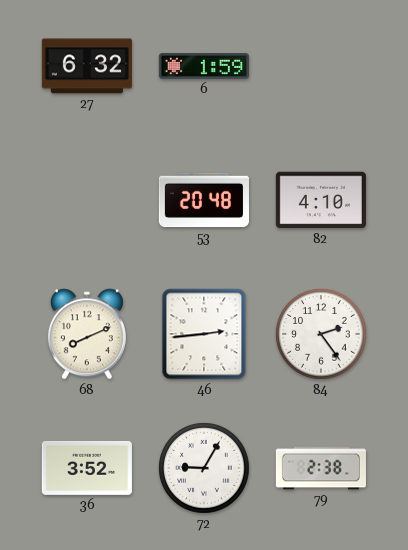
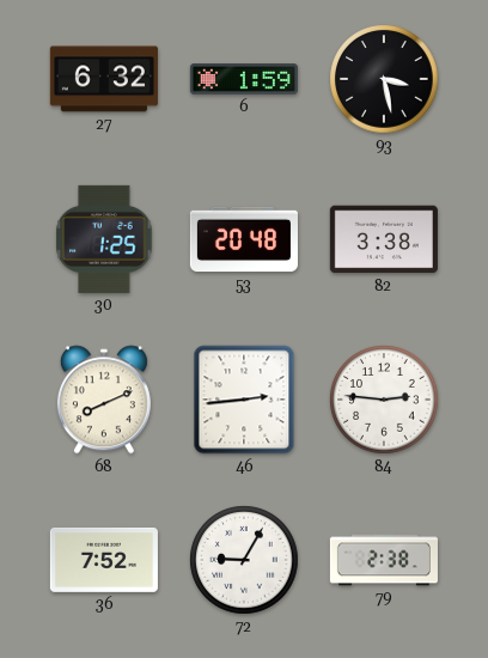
93: none -> 3:28 (384, 79)
30: none -> 1:25 (104, 239)
82: 4:10 -> 3:38 (384, 239)
84: 2:24 -> 2:46 (384, 400)
36: 3:52 -> 7:52 (104, 560)
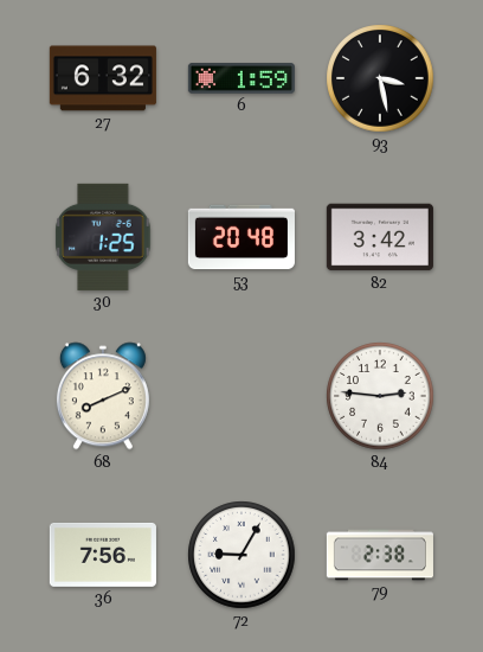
82: 3:38 -> 3:42 (380, 237)
46: 2:44 -> none (244, 400)
36: 7:52 -> 7:56 (103, 555)
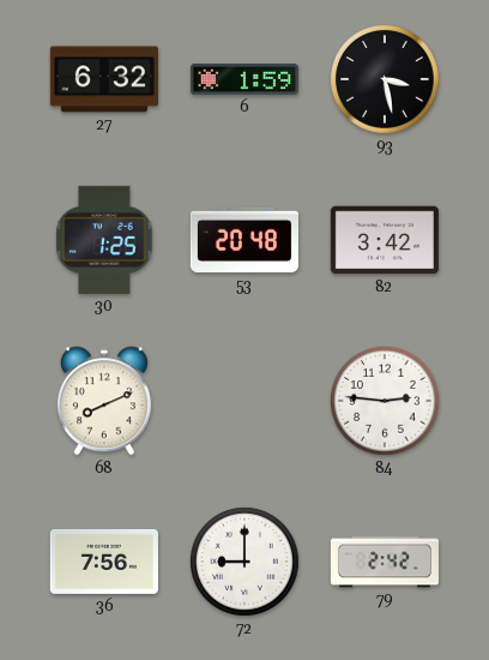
72: 9:05 -> 9:00 (244, 562)
79: 2:38 -> 2:42 (385, 562)
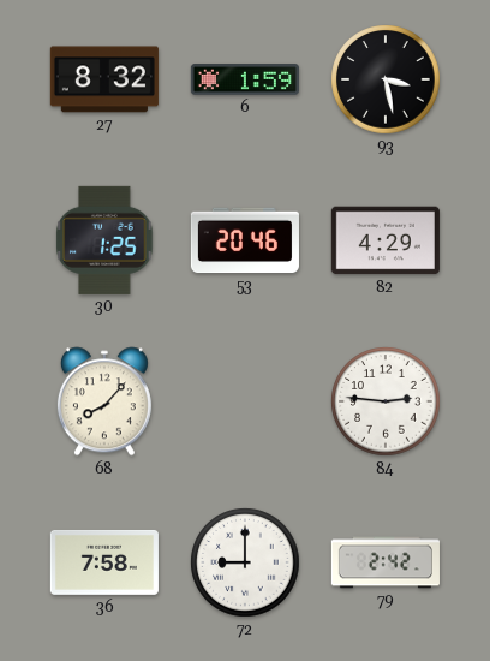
27: 6:32 -> 8:32 (104, 79)
53: 20:48 -> 20:46 (245, 240)
82: 3:42 -> 4:29 (386, 240)
68: 8:11 -> 8:07 (104, 401)
36: 7:56 -> 7:58 (104, 562)
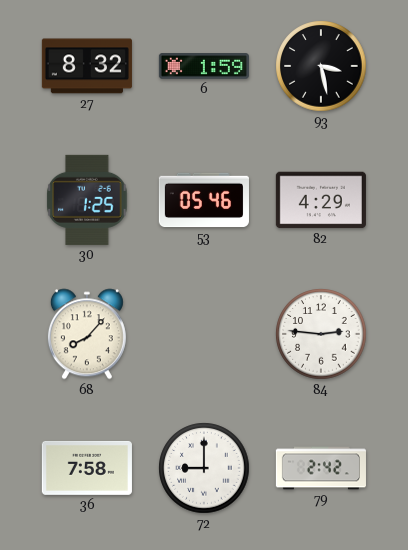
53: 20:46 -> 05:46 (204, 200)
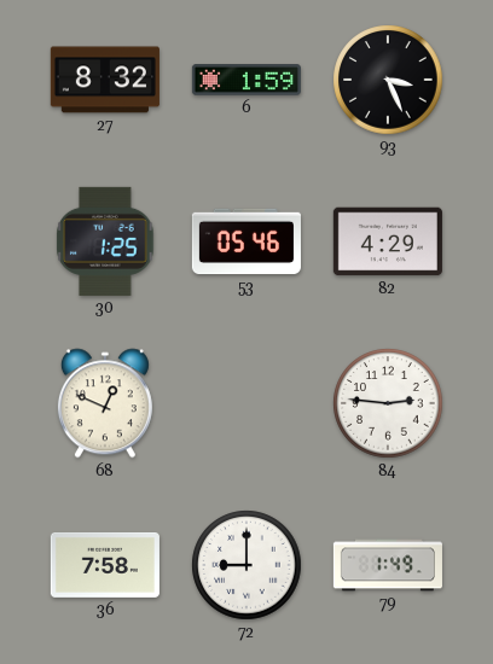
93: 3:28 -> 3:26 (388, 80)
68: 8:07 -> 12:49 (105, 403)
79: 2:42 -> 1:49 (388, 565)
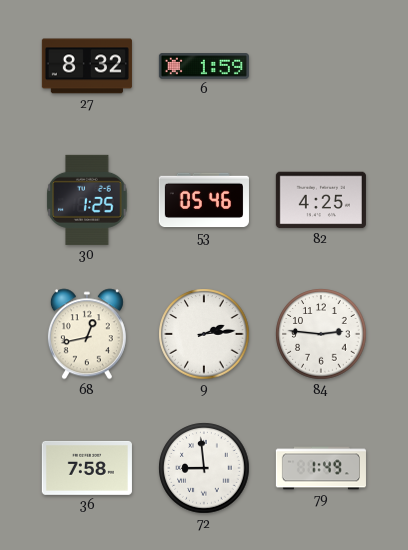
93: 3:26 -> none (388, 80)
82: 4:29 -> 4:25 (321, 200)
68: 12:49 -> 12:43 (87, 334)
9: none -> 2:14 (204, 334)
72: 9:00 -> 8:59 (204, 468)
